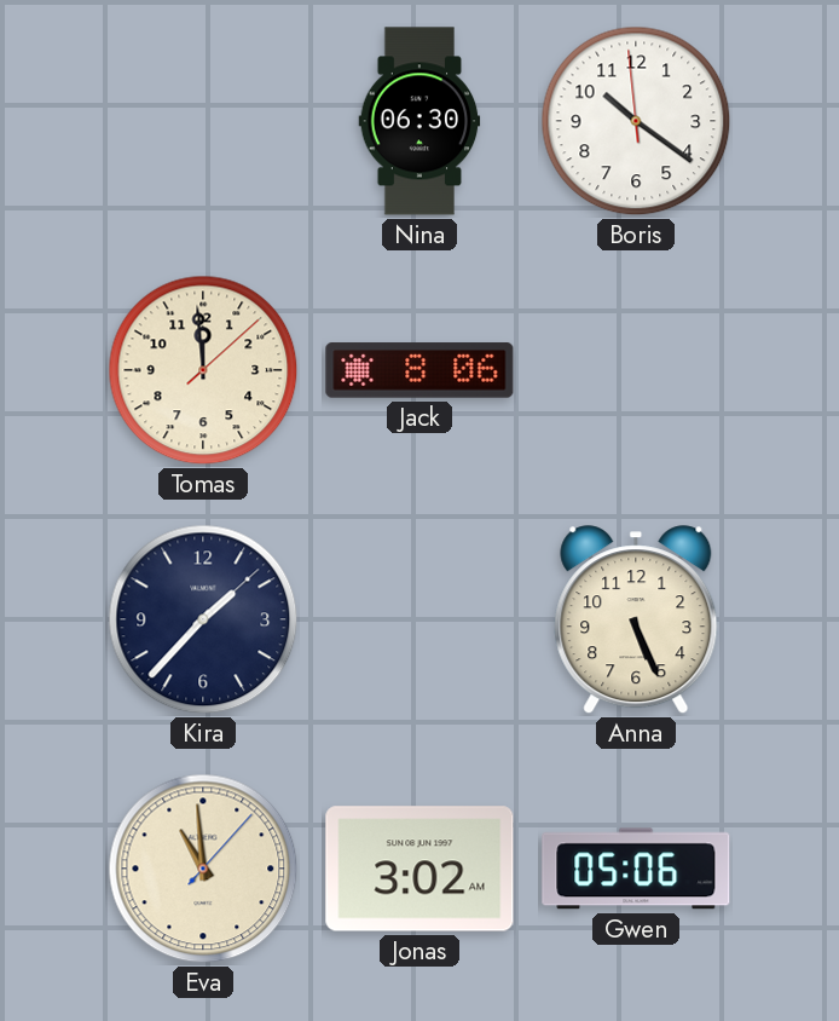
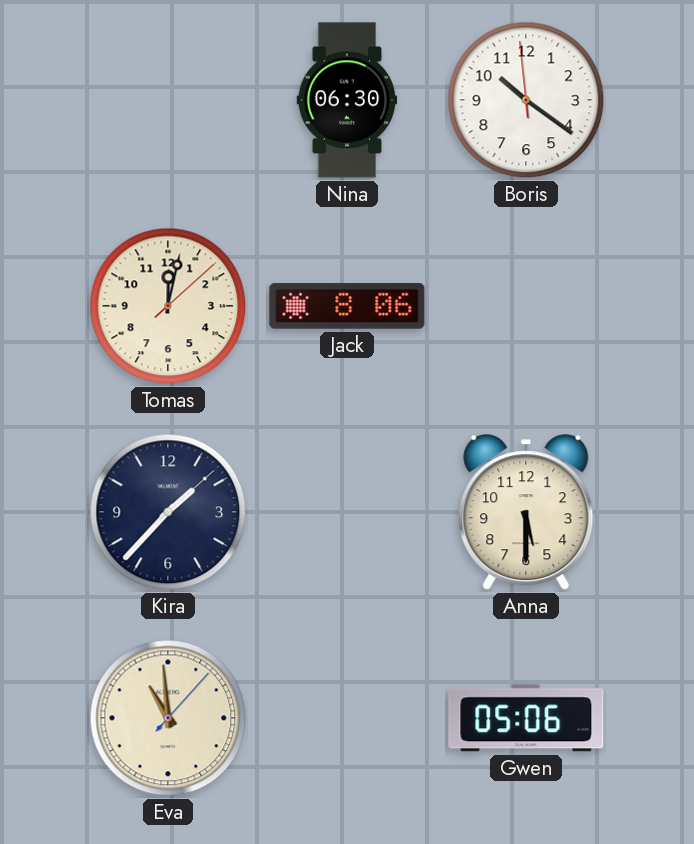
Tomas: 11:59 -> 12:02 (168, 306)
Anna: 5:26 -> 5:30 (526, 513)
Jonas: 3:02 -> none (419, 869)
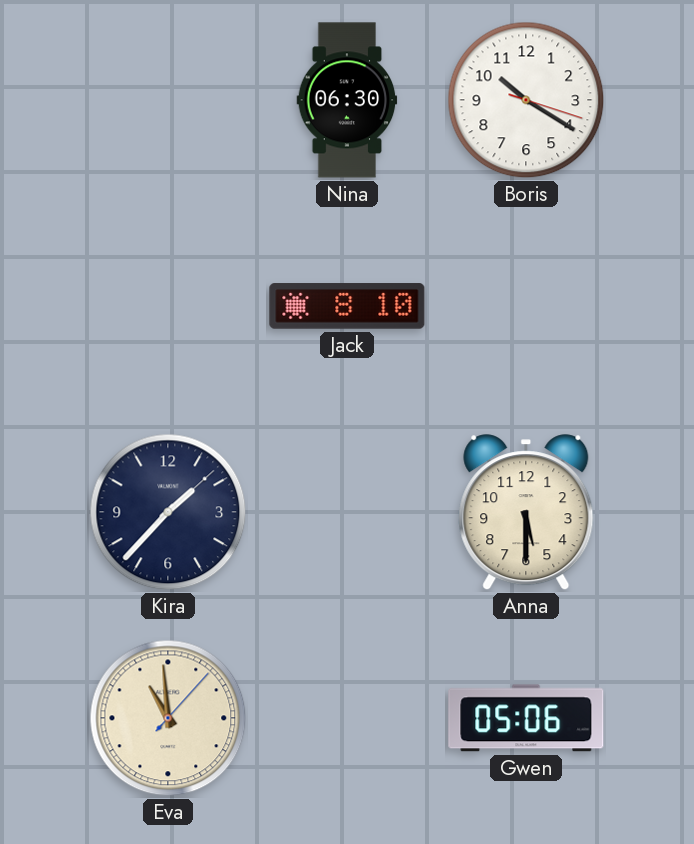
Boris: 10:20:59 -> 10:20:18 (526, 100)
Tomas: 12:02 -> none (168, 306)
Jack: 8:06 -> 8:10 (347, 306)
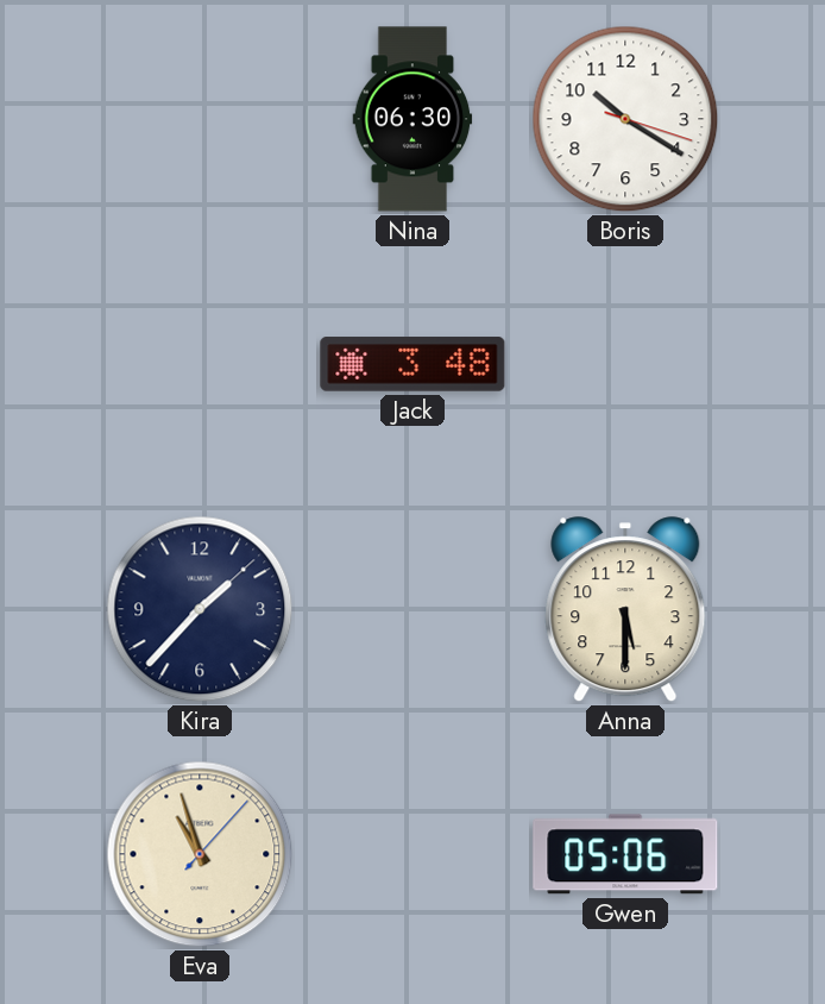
Jack: 8:10 -> 3:48 (413, 364)
Eva: 10:59 -> 10:57 (200, 854)
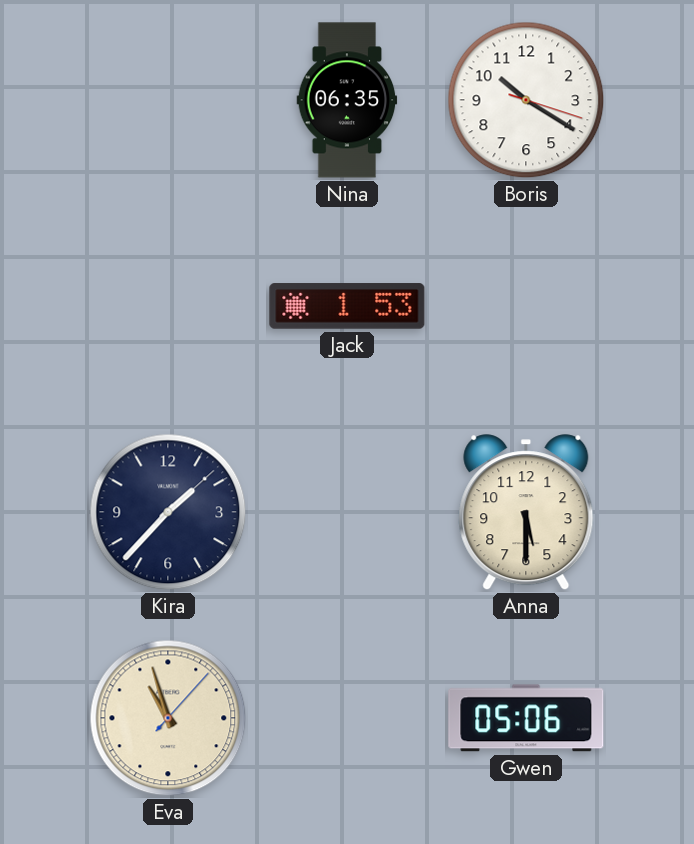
Nina: 06:30 -> 06:35 (347, 100)
Jack: 3:48 -> 1:53 (347, 306)
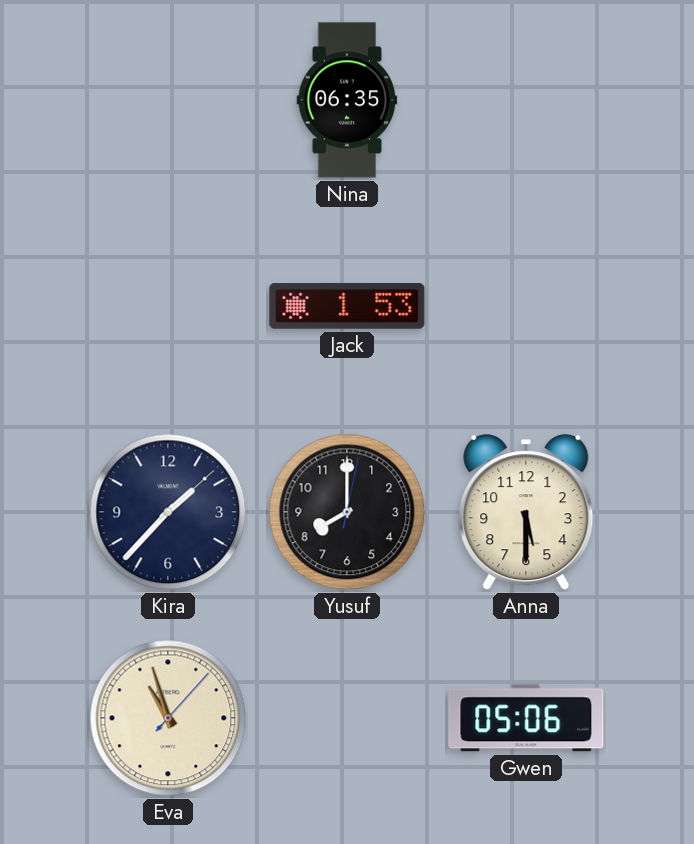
Boris: 10:20 -> none (526, 100)
Yusuf: none -> 8:00 (347, 512)
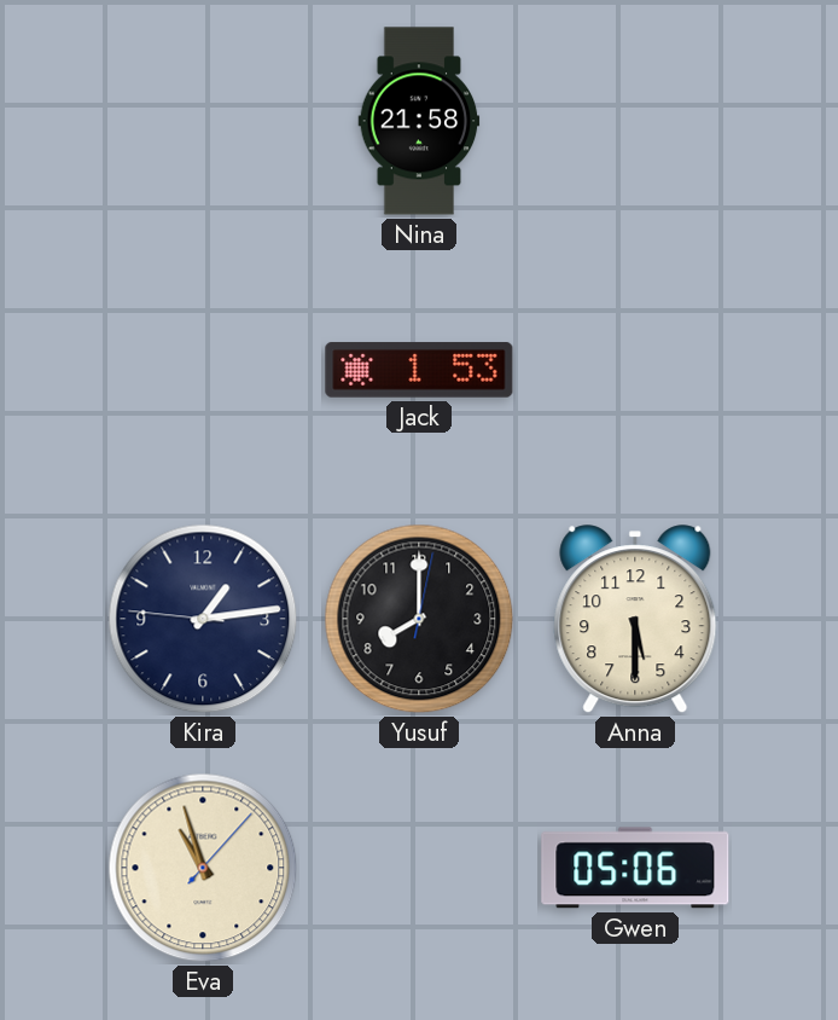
Nina: 06:35 -> 21:58 (419, 121)
Kira: 1:37 -> 1:13 (203, 619)
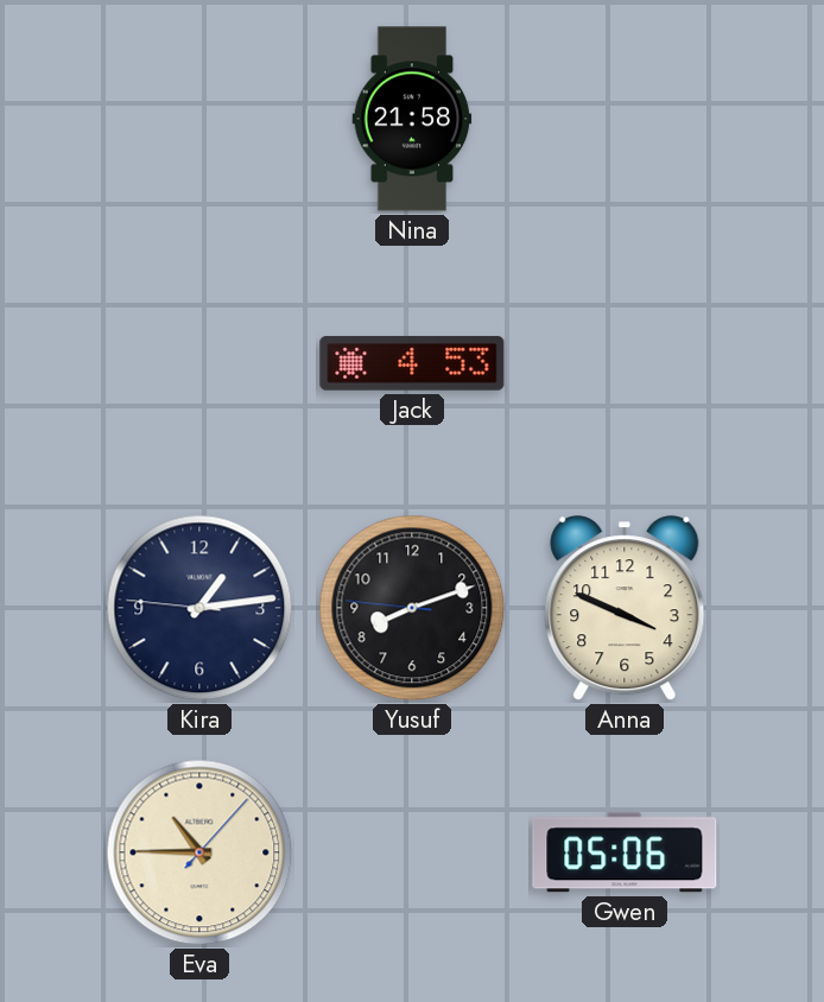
Jack: 1:53 -> 4:53 (412, 363)
Yusuf: 8:00 -> 8:11 (412, 608)
Anna: 5:30 -> 3:49 (625, 609)
Eva: 10:57 -> 10:45 (199, 852)
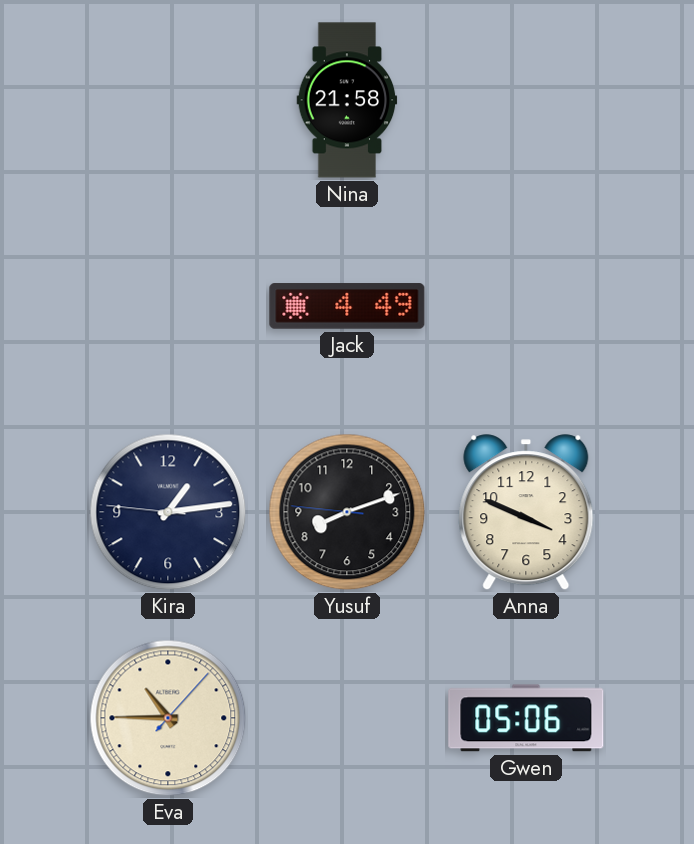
Jack: 4:53 -> 4:49 (347, 306)
